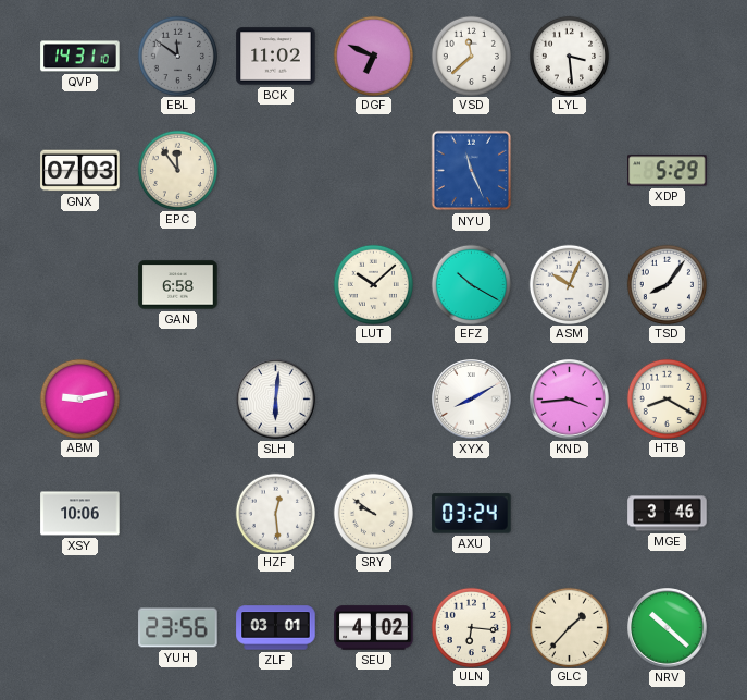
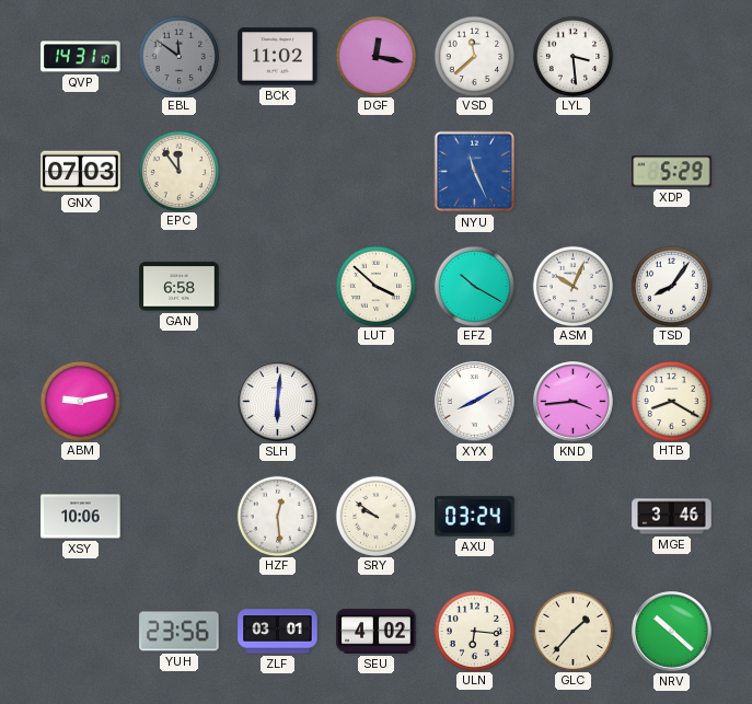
DGF: 6:49 -> 12:17 (375, 56)
LUT: 10:08 -> 3:52 (375, 286)
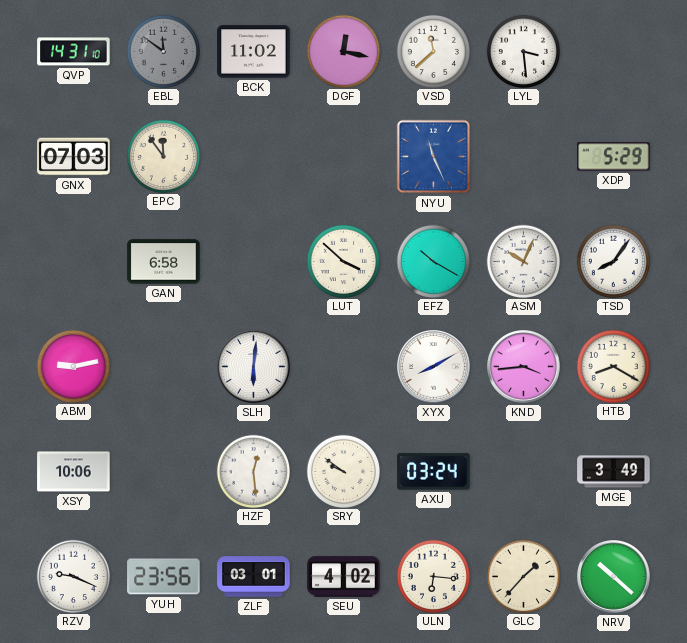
MGE: 3:46 -> 3:49 (614, 472)
RZV: none -> 9:19 (73, 576)
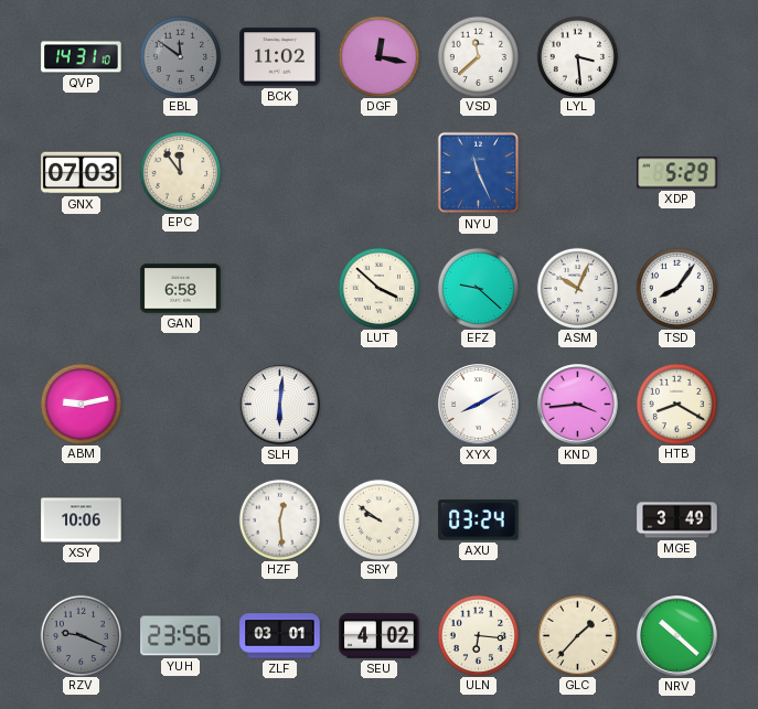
EFZ: 10:20 -> 9:22 (478, 288)
RZV dial: white -> grey (81, 635)
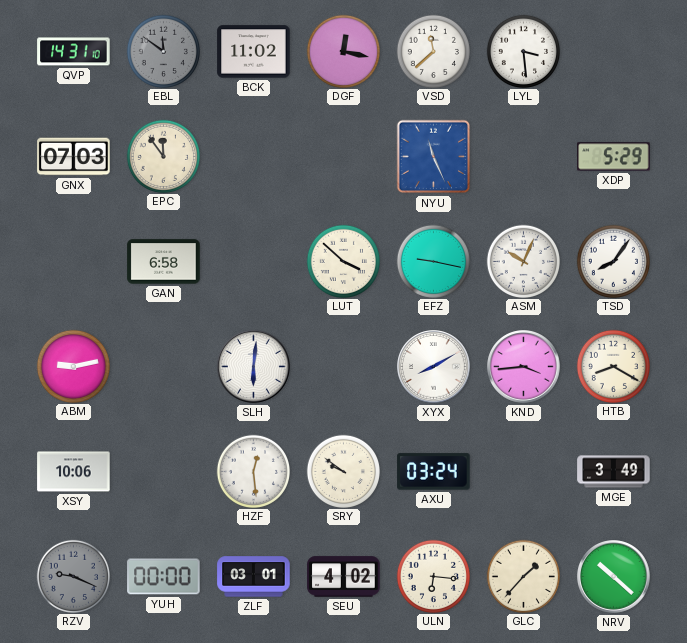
EFZ: 9:22 -> 9:17 (433, 261)
YUH: 23:56 -> 00:00 (164, 577)
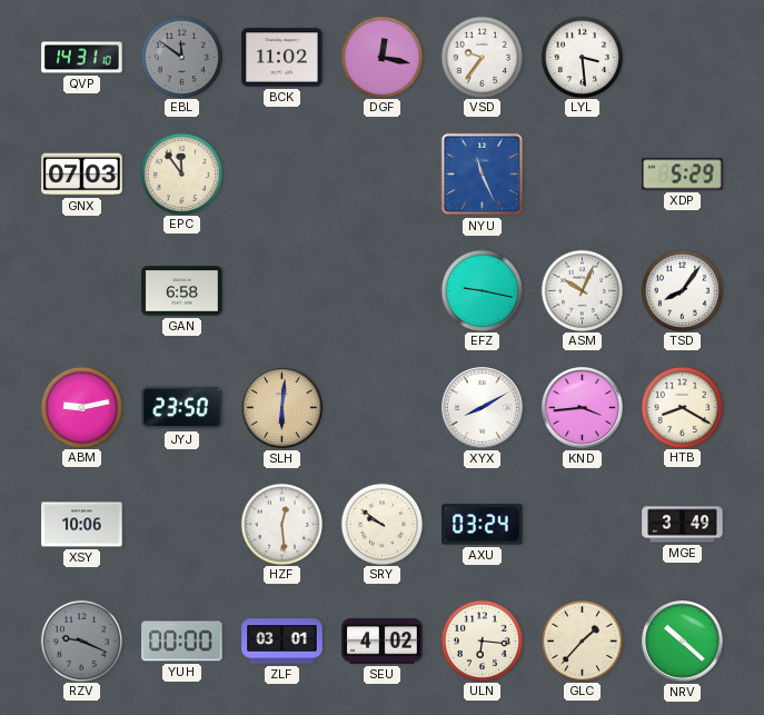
VSD: 11:38 -> 9:36 (482, 57)
LUT: 3:52 -> none (343, 261)
JYJ: none -> 23:50 (182, 408)
SLH dial: white -> champagne (282, 408)
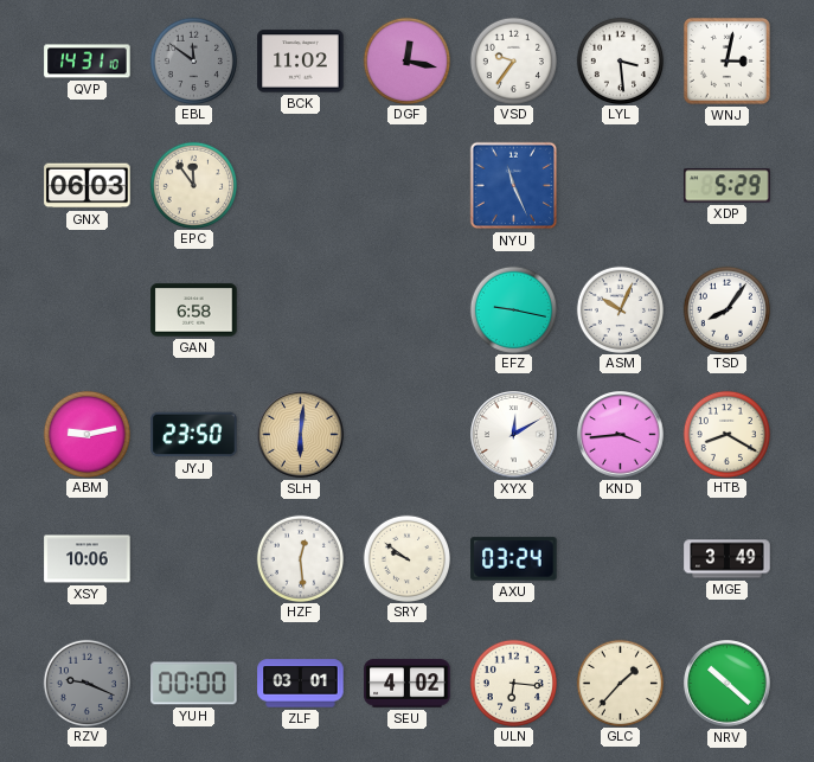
WNJ: none -> 3:02 (726, 60)
GNX: 07:03 -> 06:03 (88, 186)
XYX: 8:10 -> 12:10 (514, 435)
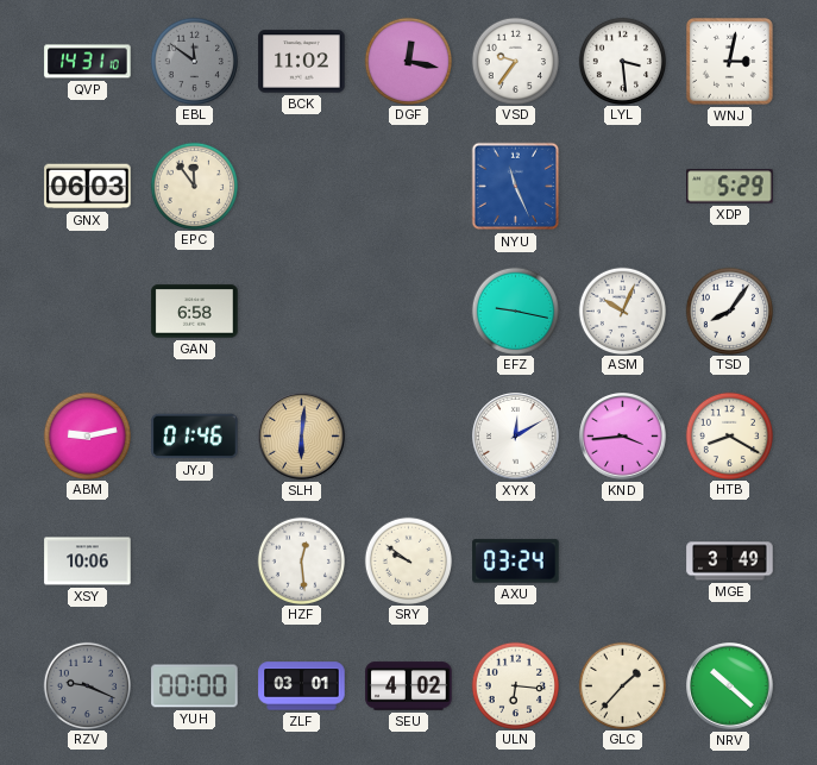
JYJ: 23:50 -> 01:46 (195, 437)
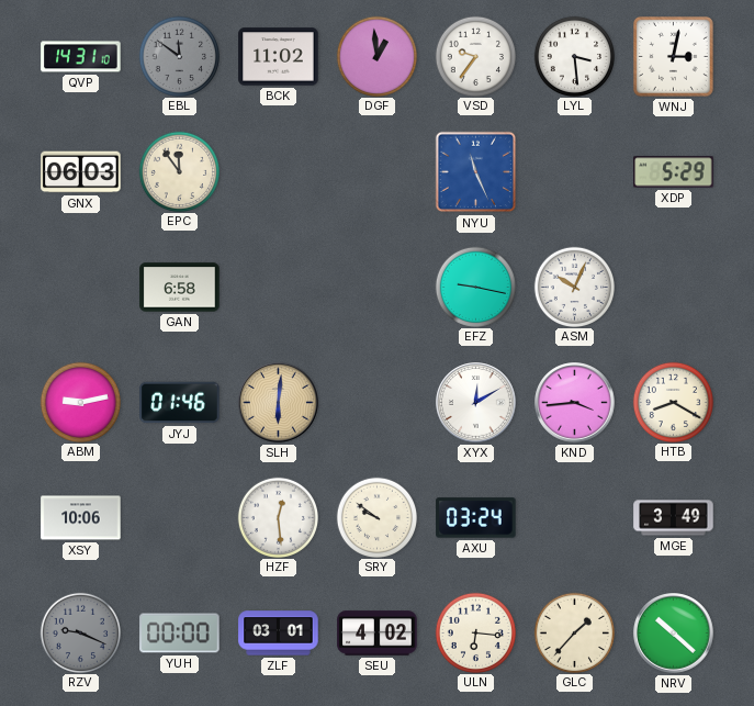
DGF: 12:17 -> 12:59 (376, 56)
TSD: 8:06 -> none (729, 311)
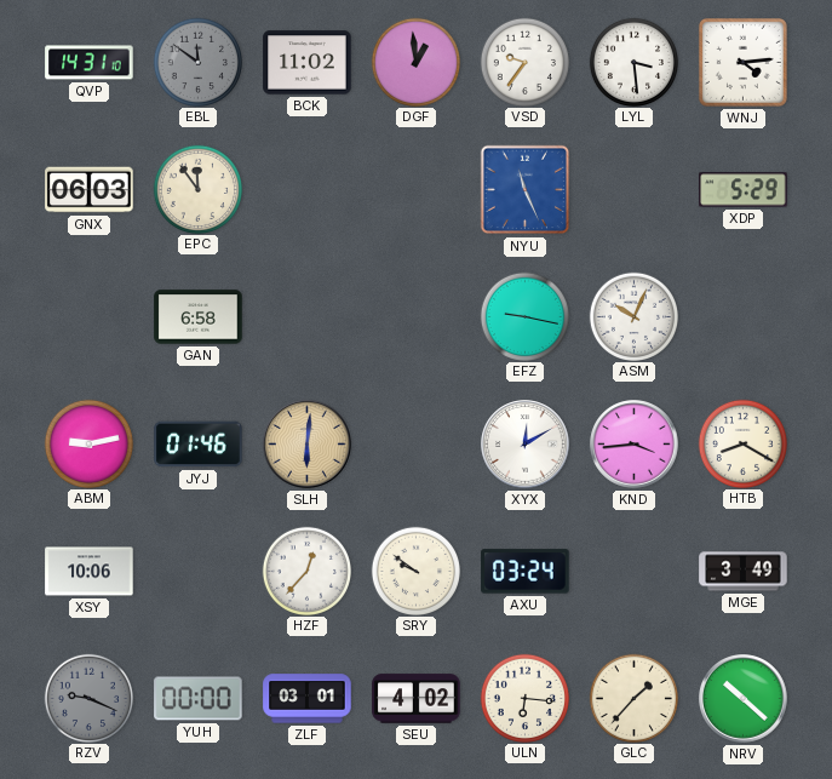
WNJ: 3:02 -> 4:14 (742, 62)
HZF: 12:29 -> 12:37 (306, 571)
